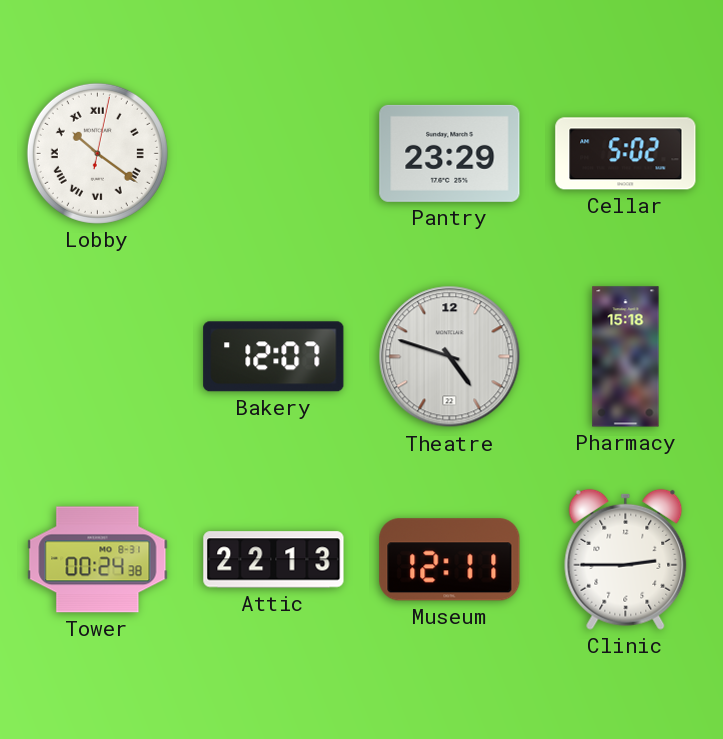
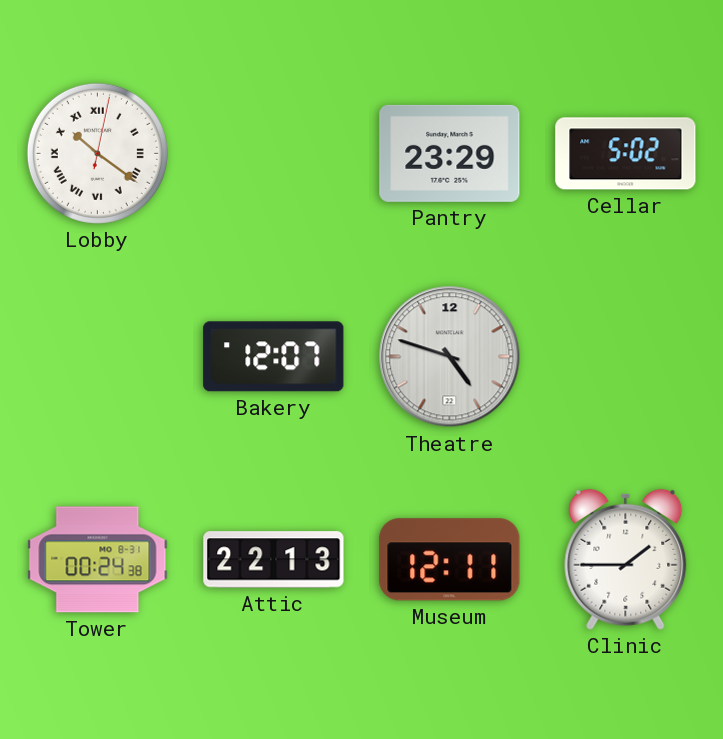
Pharmacy: 15:18 -> none (626, 357)
Clinic: 2:45 -> 1:45 (626, 559)
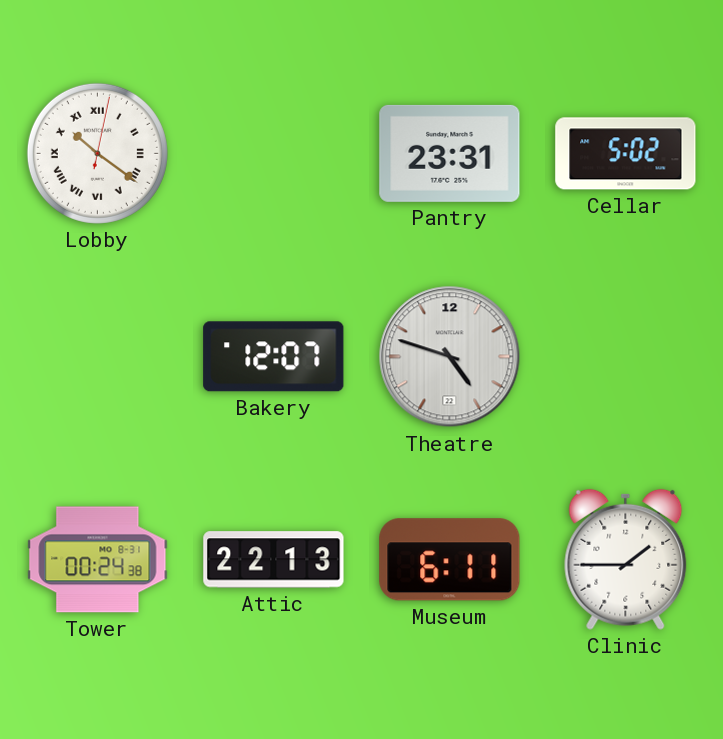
Pantry: 23:29 -> 23:31 (450, 153)
Museum: 12:11 -> 6:11 (450, 560)
